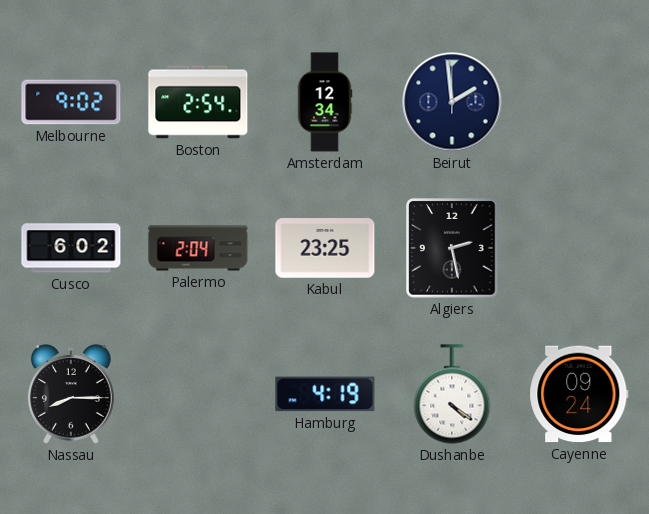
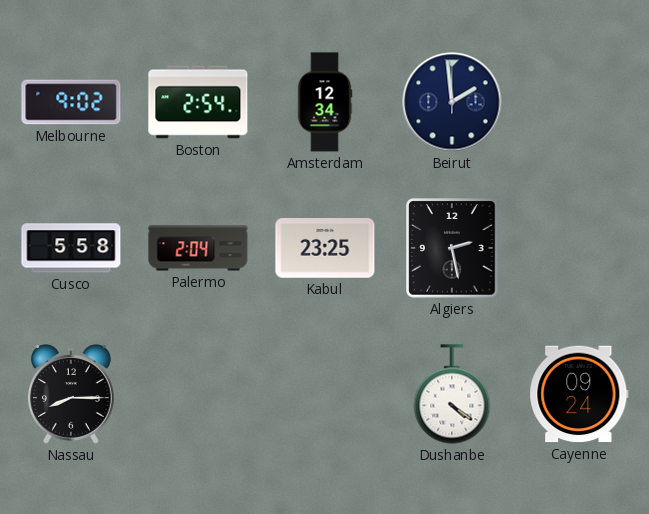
Cusco: 6:02 -> 5:58 (71, 248)
Hamburg: 4:19 -> none (325, 394)
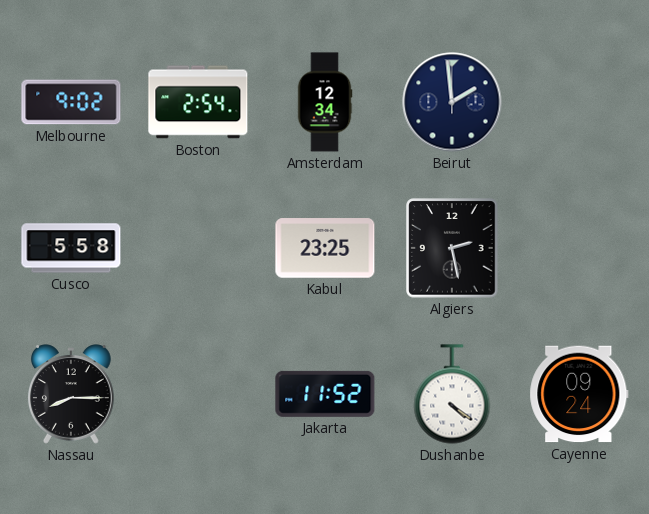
Palermo: 2:04 -> none (198, 248)
Jakarta: none -> 11:52 (325, 394)
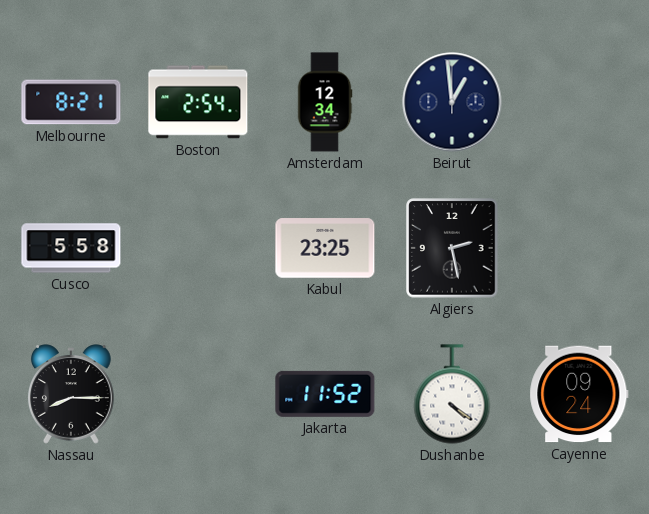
Melbourne: 9:02 -> 8:21 (71, 102)
Beirut: 1:59 -> 12:59 (452, 102)
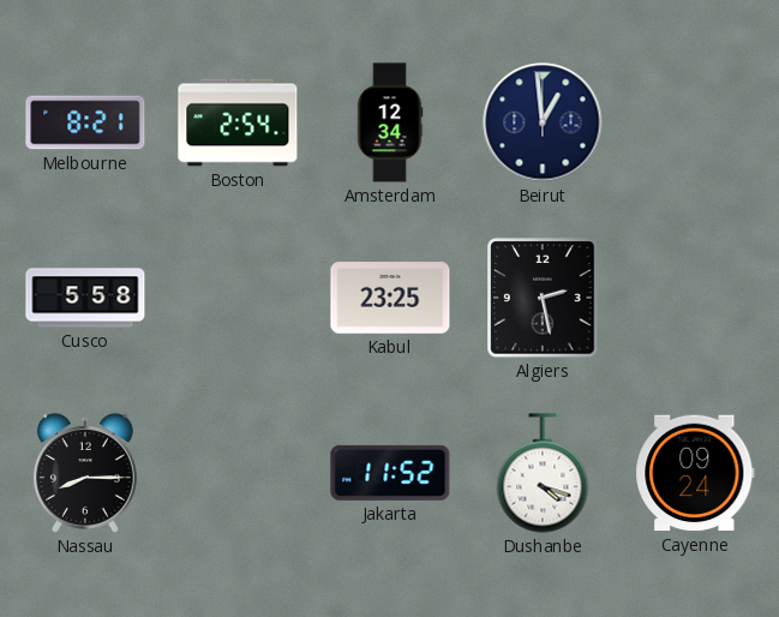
Dushanbe: 4:21 -> 4:18 (543, 473)
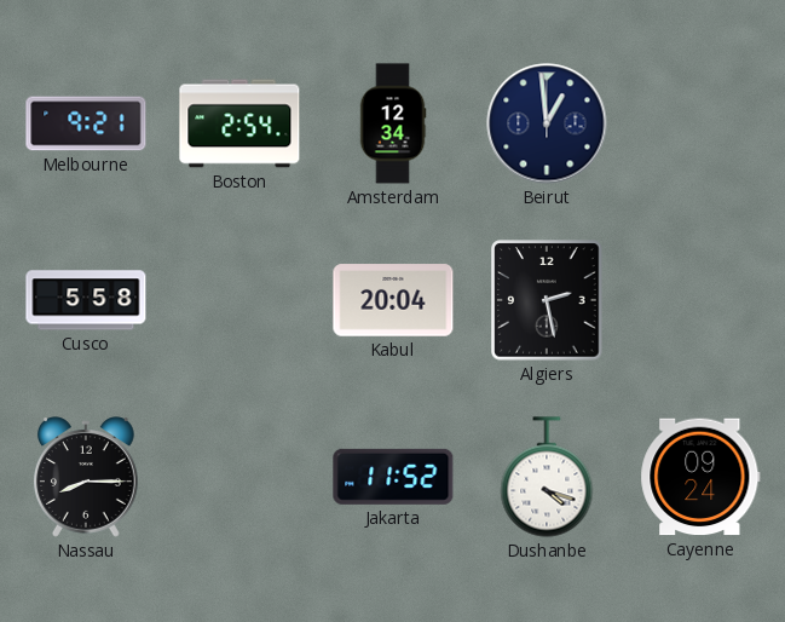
Melbourne: 8:21 -> 9:21 (86, 123)
Kabul: 23:25 -> 20:04 (393, 300)
